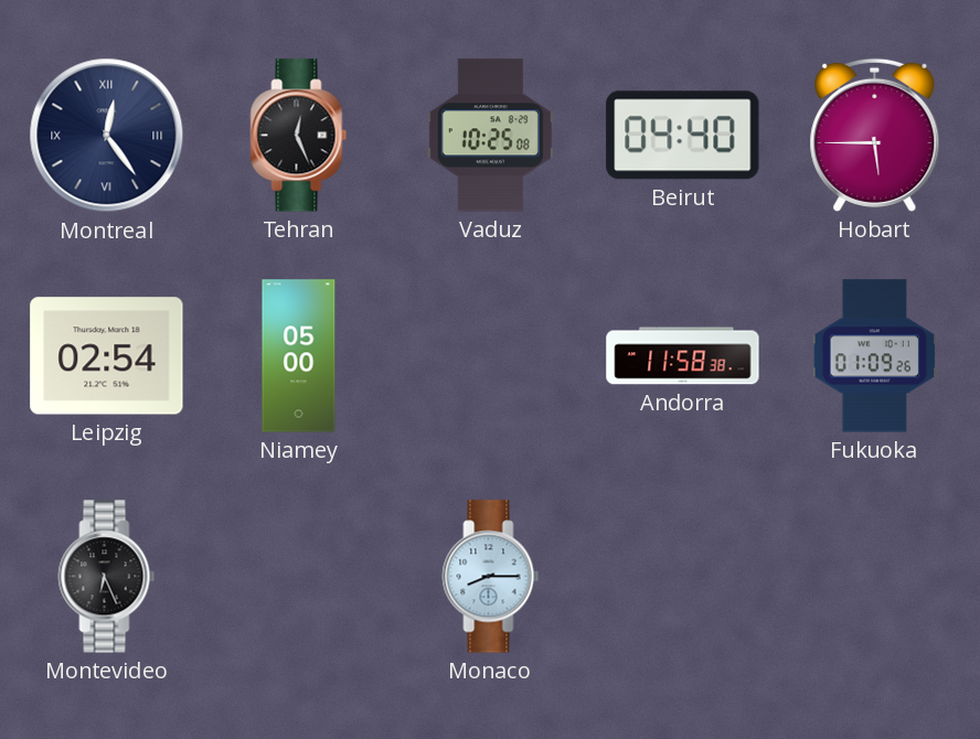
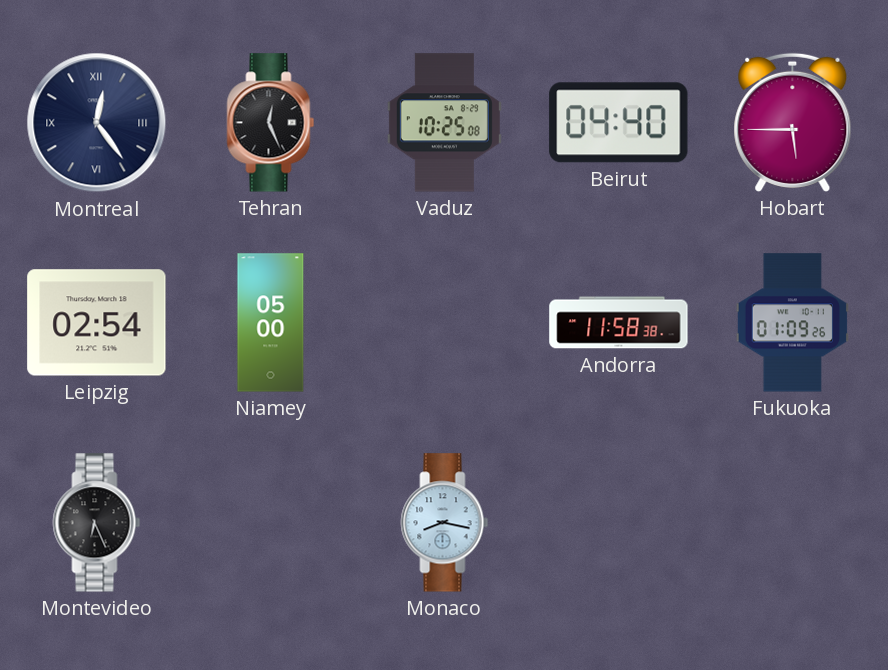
Monaco: 8:15 -> 8:17 (445, 523)
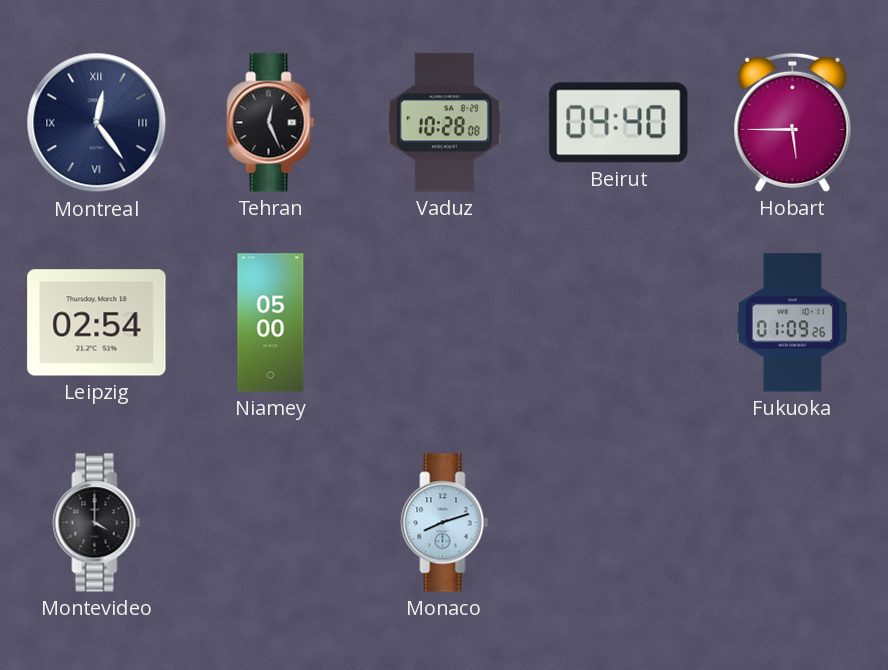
Vaduz: 10:25 -> 10:28 (444, 123)
Andorra: 11:58 -> none (619, 323)
Montevideo: 6:26 -> 4:00 (97, 523)
Monaco: 8:17 -> 8:12 (445, 523)
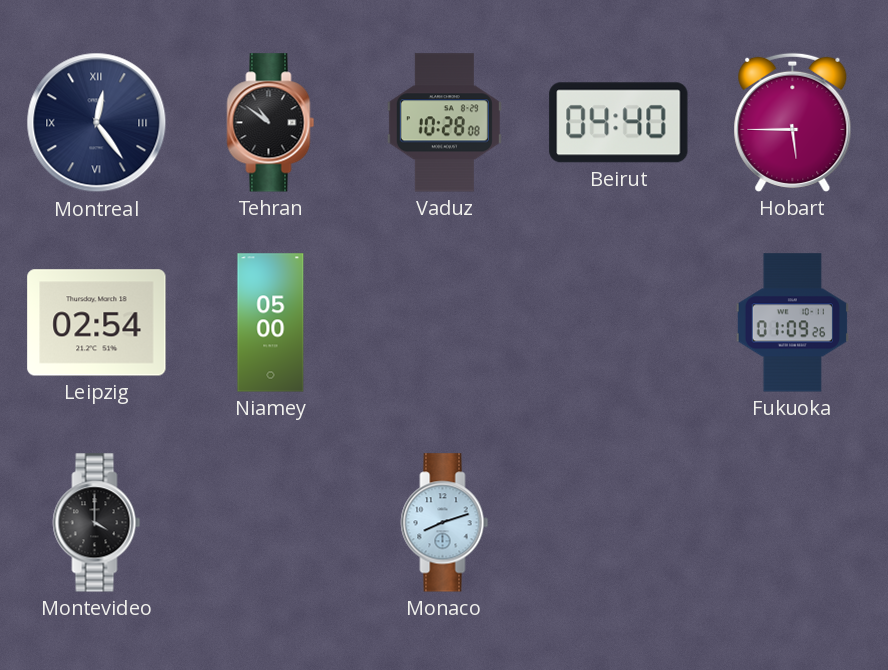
Tehran: 12:26 -> 10:51 (271, 123)
